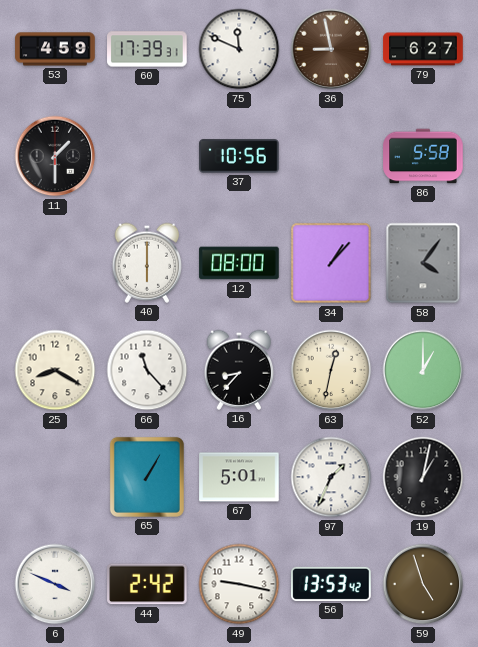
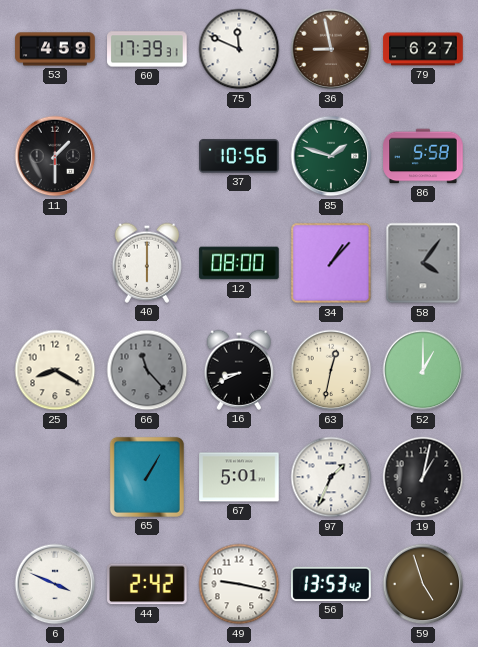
85: none -> 1:48 (331, 156)
66 dial: white -> grey (147, 370)
16: 8:37 -> 8:41 (239, 370)
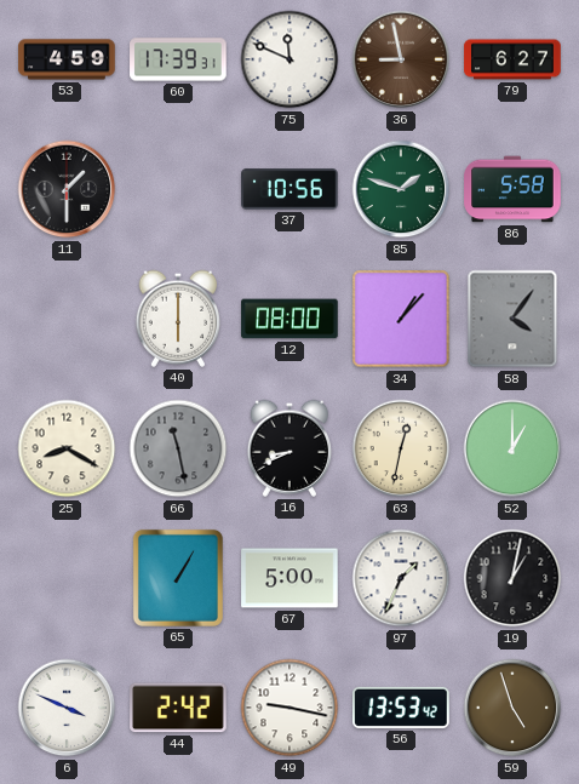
66: 11:23 -> 11:28 (178, 448)
67: 5:01 -> 5:00 (289, 578)
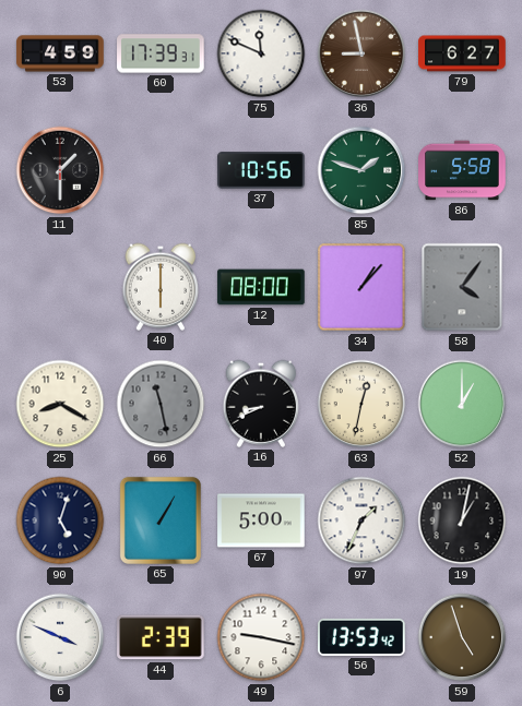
90: none -> 5:03 (60, 520)
44: 2:42 -> 2:39 (161, 637)
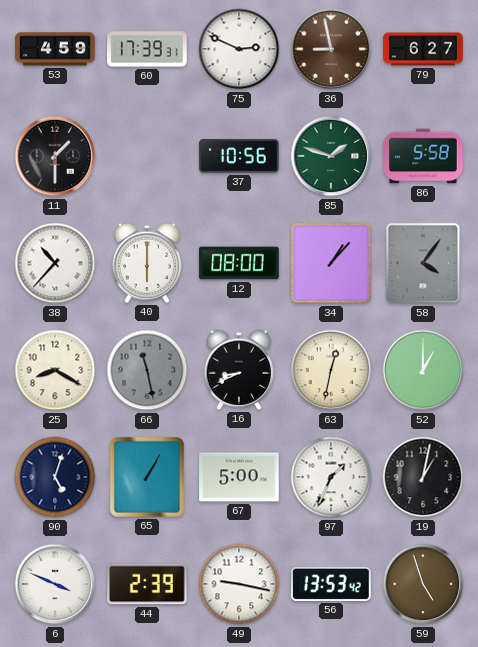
75: 11:49 -> 2:49 (239, 49)
38: none -> 10:37 (55, 263)
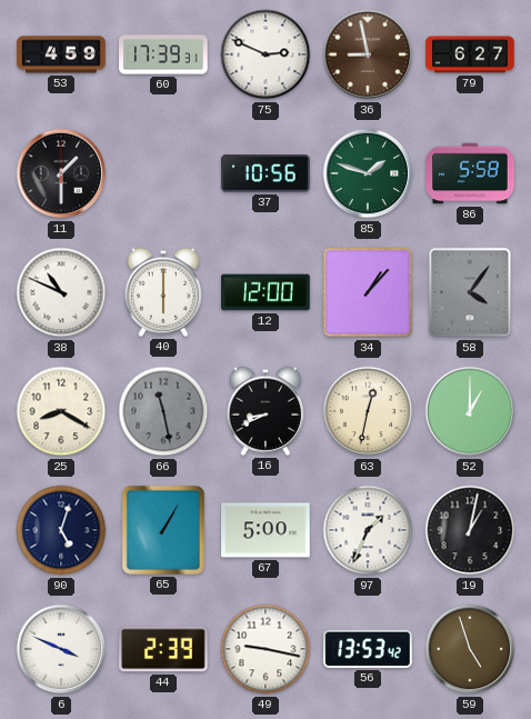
38: 10:37 -> 10:49 (61, 292)
12: 08:00 -> 12:00 (265, 292)
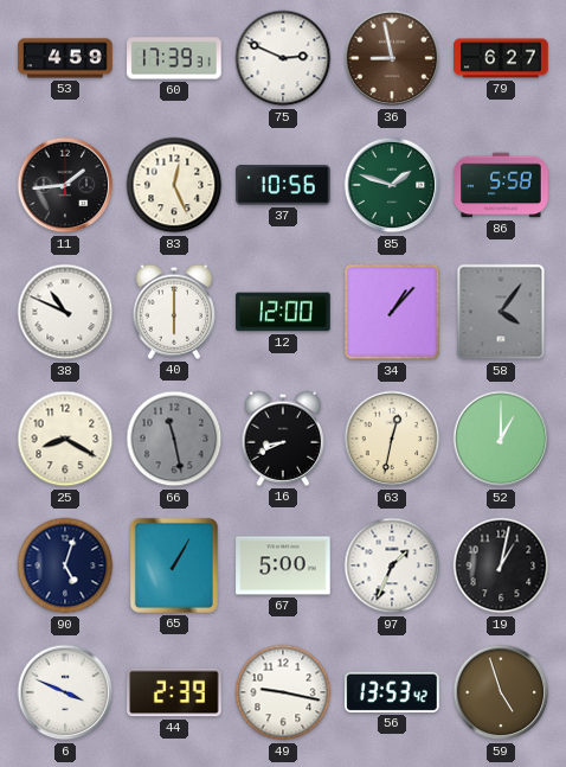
11: 1:30 -> 1:44 (65, 185)
83: none -> 12:26 (174, 185)
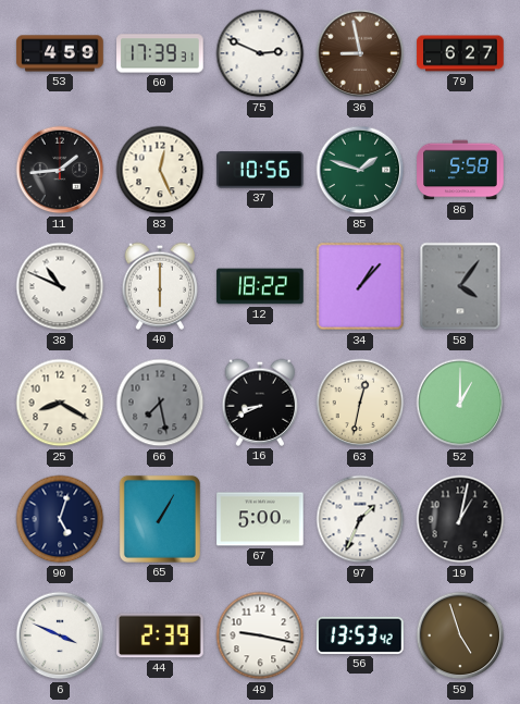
12: 12:00 -> 18:22 (260, 286)
66: 11:28 -> 7:28 (160, 403)
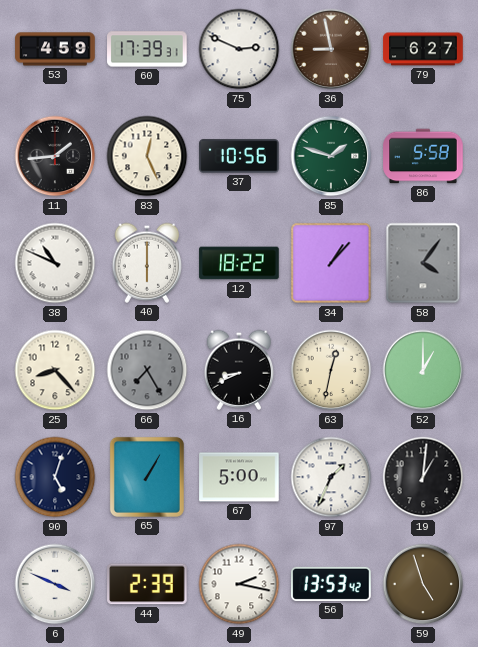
25: 8:20 -> 8:23 (55, 370)
66: 7:28 -> 7:25 (147, 370)
19: 1:02 -> 1:01 (423, 477)
49: 9:17 -> 2:17 (239, 584)
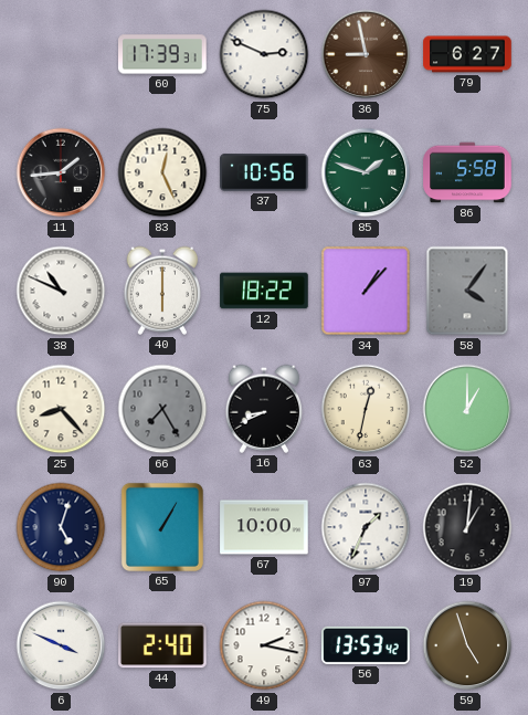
53: 4:59 -> none (55, 49)
67: 5:00 -> 10:00 (264, 527)
44: 2:39 -> 2:40 (162, 645)
